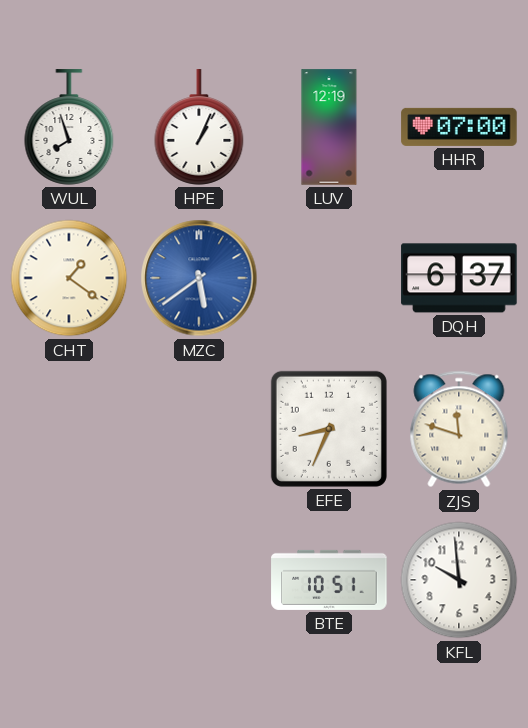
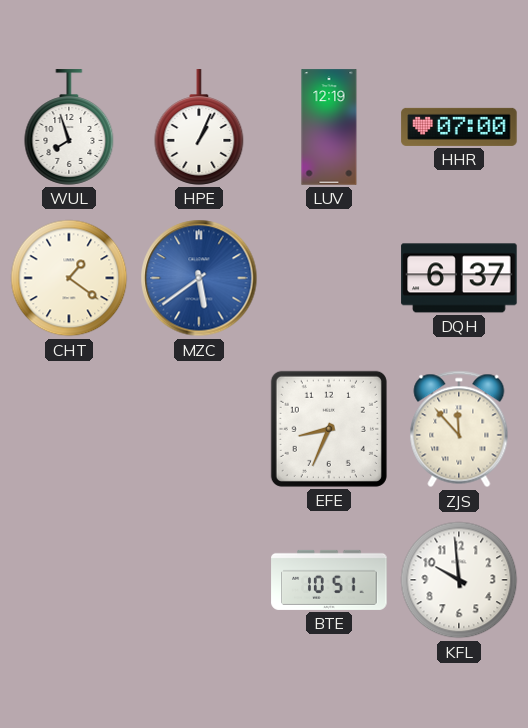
ZJS: 11:48 -> 11:53 (459, 429)
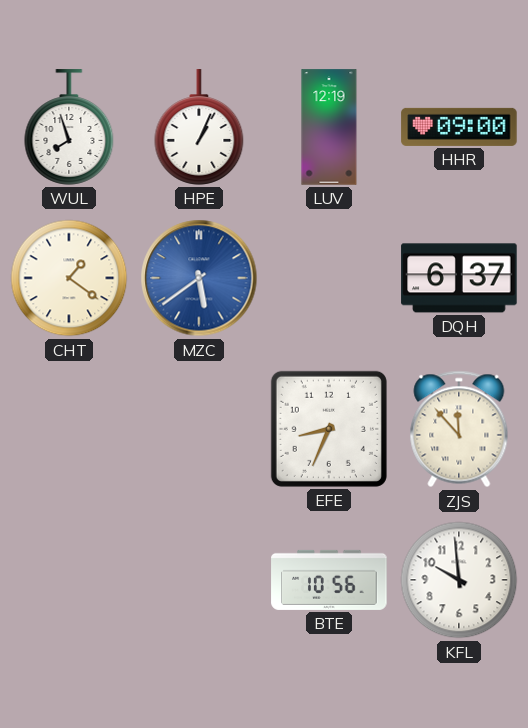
HHR: 07:00 -> 09:00 (459, 127)
BTE: 10:51 -> 10:56 (329, 580)
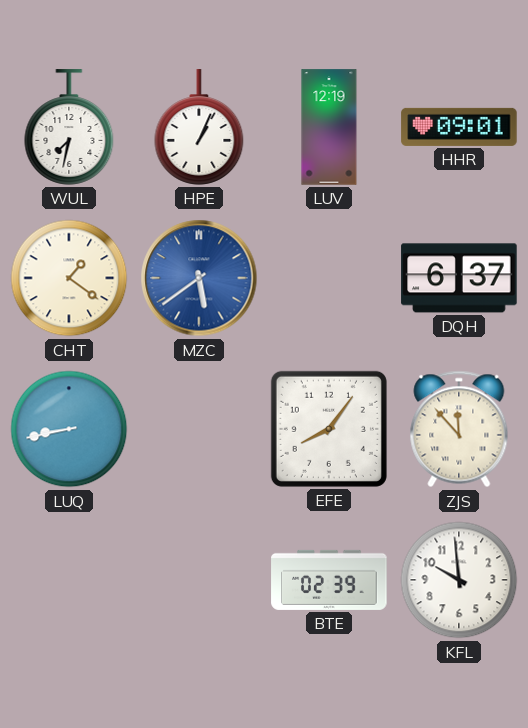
WUL: 7:57 -> 7:32 (69, 127)
HHR: 09:00 -> 09:01 (459, 127)
LUQ: none -> 8:43 (69, 429)
EFE: 8:34 -> 8:06 (329, 429)
BTE: 10:56 -> 02:39 (329, 580)
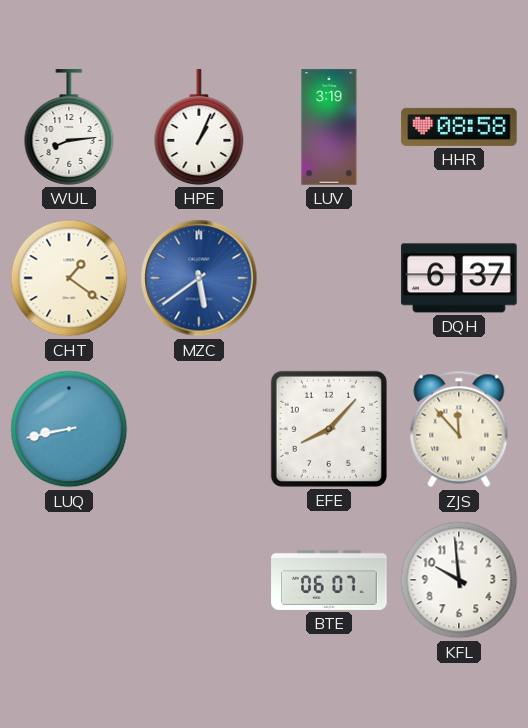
WUL: 7:32 -> 8:14 (69, 127)
LUV: 12:19 -> 3:19 (329, 127)
HHR: 09:01 -> 08:58 (459, 127)
EFE: 8:06 -> 8:07 (329, 429)
BTE: 02:39 -> 06:07 (329, 580)
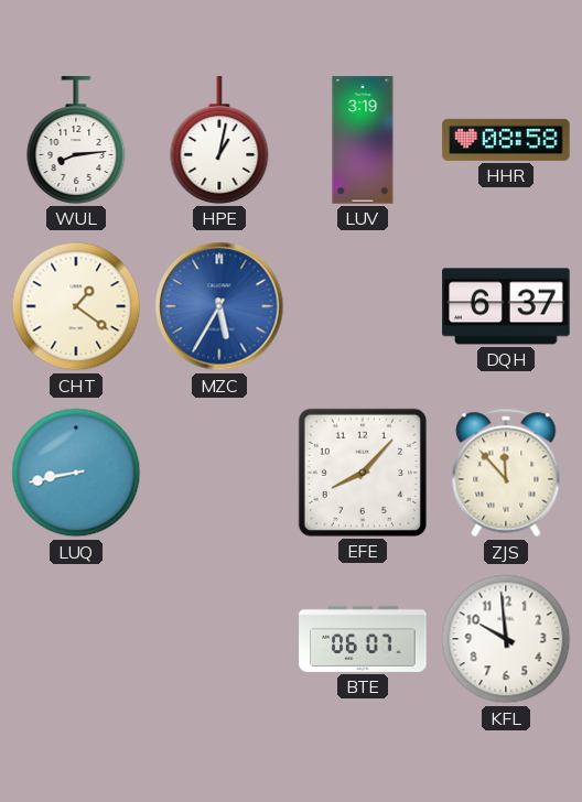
HPE: 1:04 -> 1:02 (219, 140)
MZC: 5:39 -> 5:35 (219, 306)
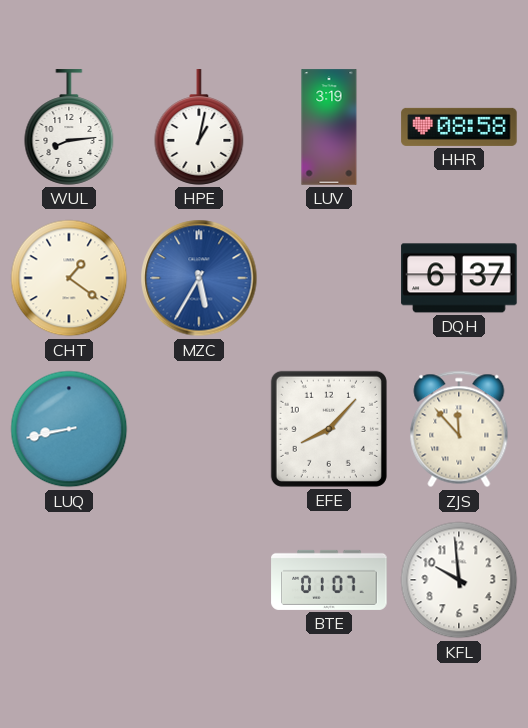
BTE: 06:07 -> 01:07 (329, 580)
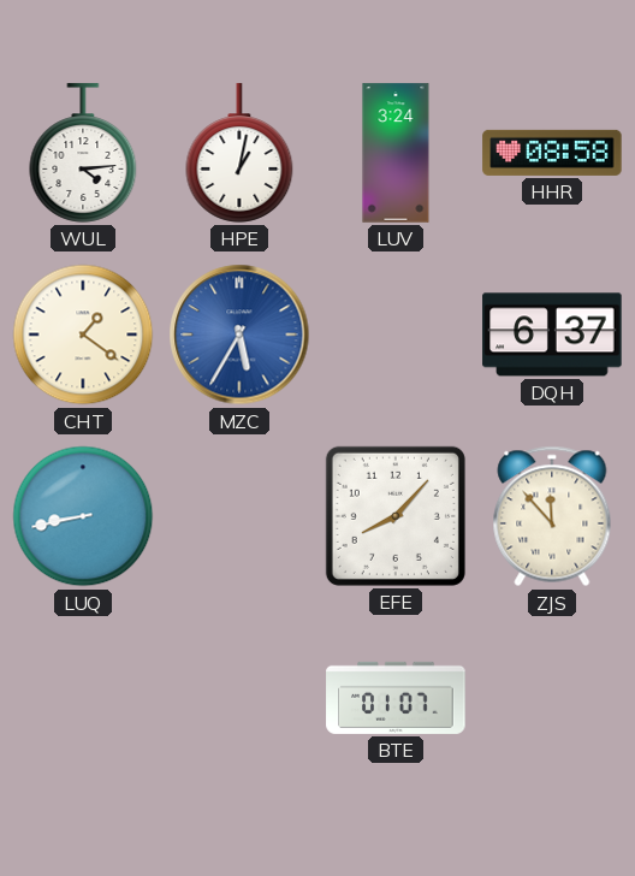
WUL: 8:14 -> 4:14 (83, 153)
LUV: 3:19 -> 3:24 (396, 153)
KFL: 9:59 -> none (459, 580)
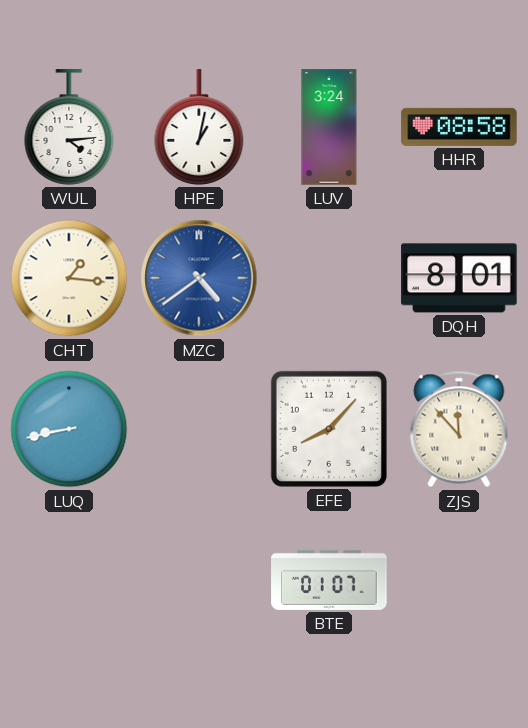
CHT: 1:21 -> 1:16 (69, 278)
MZC: 5:35 -> 4:39 (199, 278)
DQH: 6:37 -> 8:01 (459, 278)
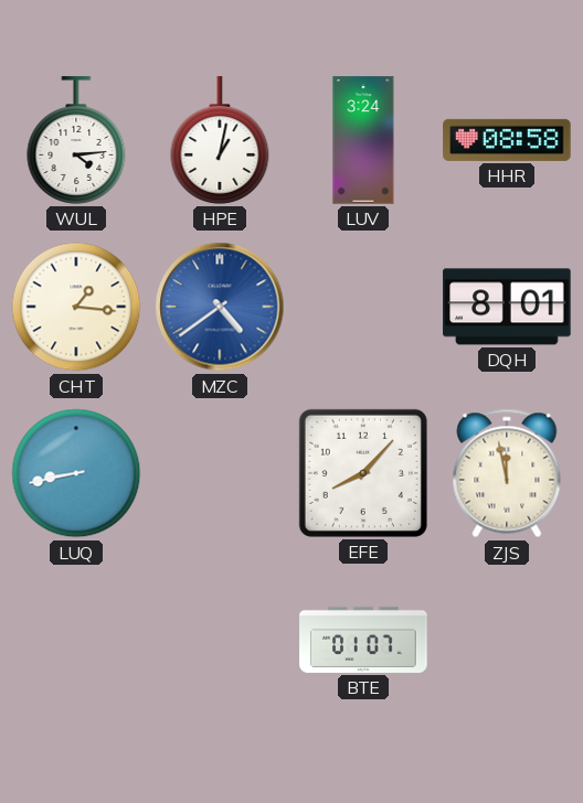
ZJS: 11:53 -> 11:58 (507, 473)
